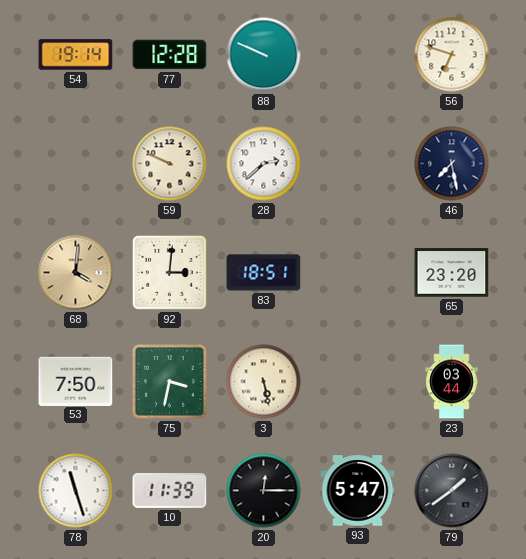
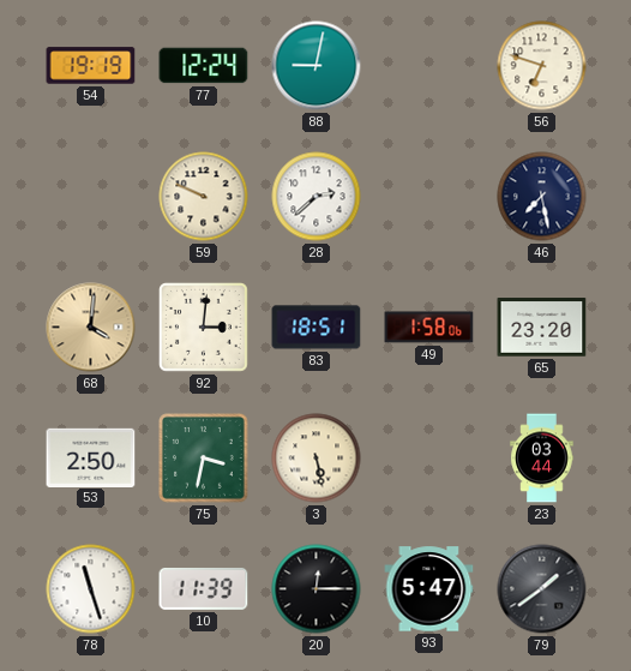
54: 19:14 -> 19:19 (91, 66)
77: 12:28 -> 12:24 (204, 66)
88: 9:49 -> 9:02 (317, 66)
49: none -> 1:58 (429, 328)
53: 7:50 -> 2:50 (91, 457)
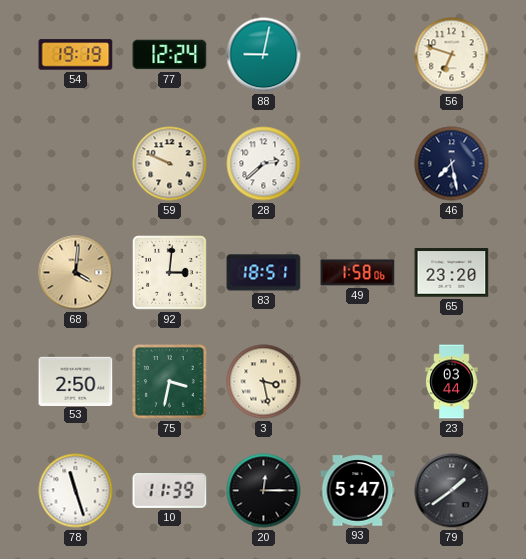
3: 5:28 -> 3:28 (264, 382)
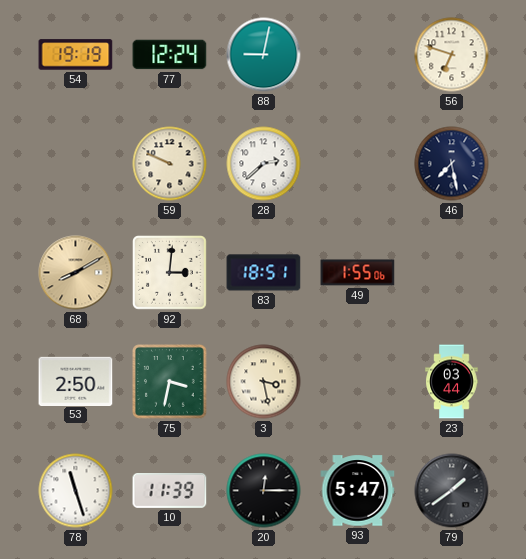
68: 4:01 -> 8:10 (76, 273)
49: 1:58 -> 1:55 (358, 273)
65: 23:20 -> none (452, 273)
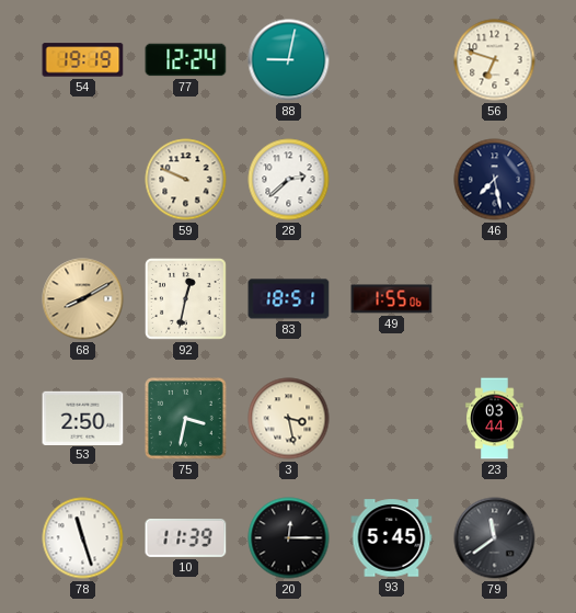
92: 3:01 -> 12:32 (186, 299)
93: 5:47 -> 5:45 (392, 538)
79: 1:39 -> 11:39 (495, 538)
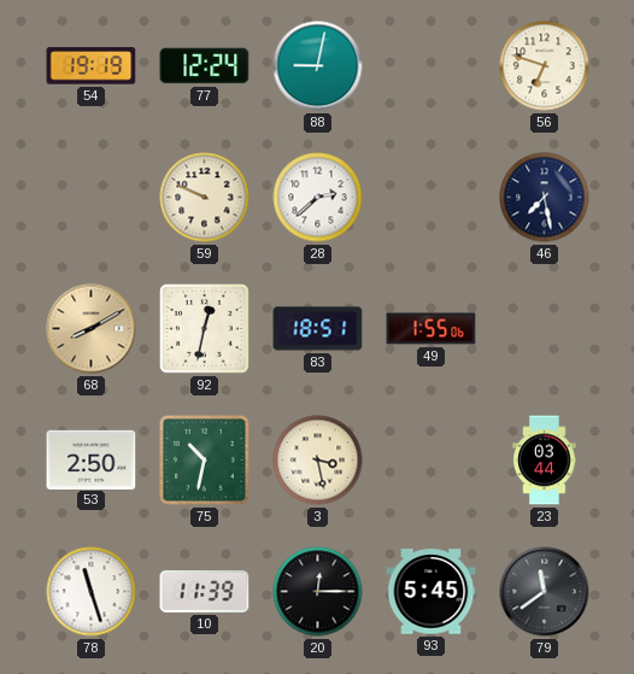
75: 3:32 -> 10:32 (205, 461)
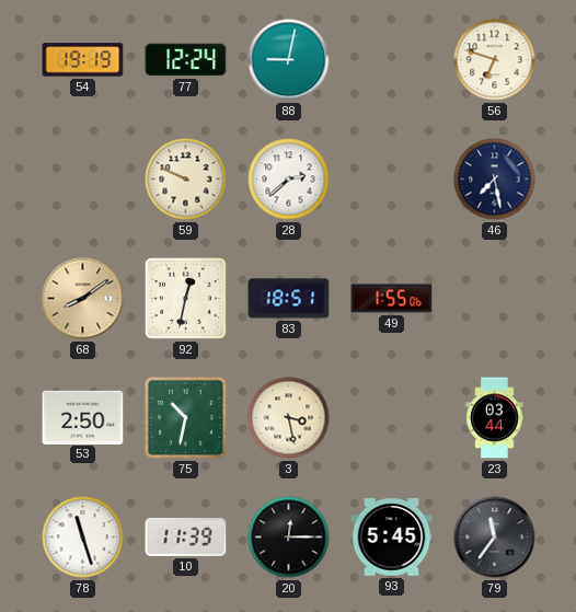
68: 8:10 -> 8:09 (83, 299)
79: 11:39 -> 11:36 (495, 538)
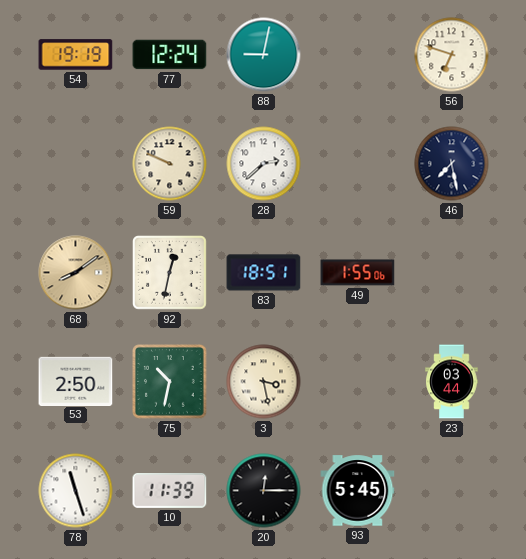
79: 11:36 -> none (495, 538)
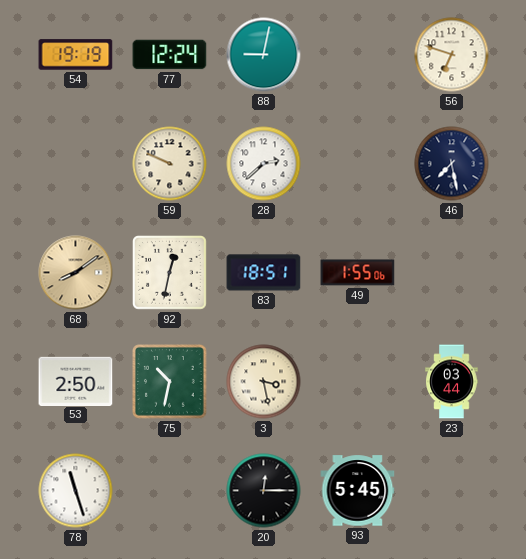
10: 11:39 -> none (170, 491)
